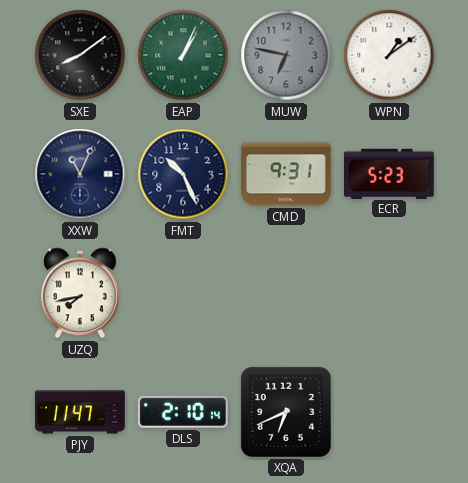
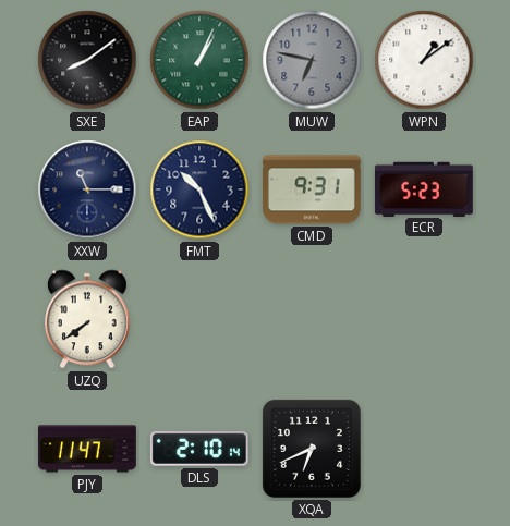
XXW: 11:04 -> 11:15 (87, 189)
UZQ: 7:43 -> 7:39 (88, 319)
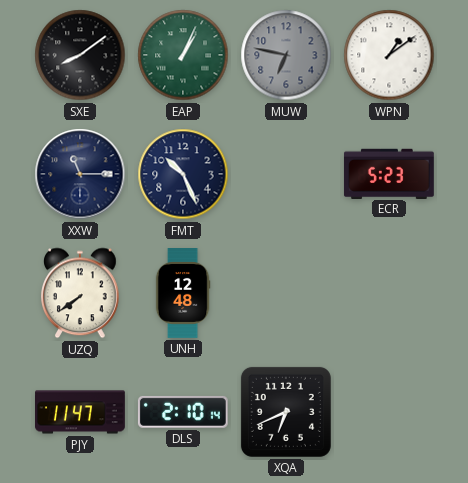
CMD: 9:31 -> none (313, 189)
UNH: none -> 12:48 (183, 294)
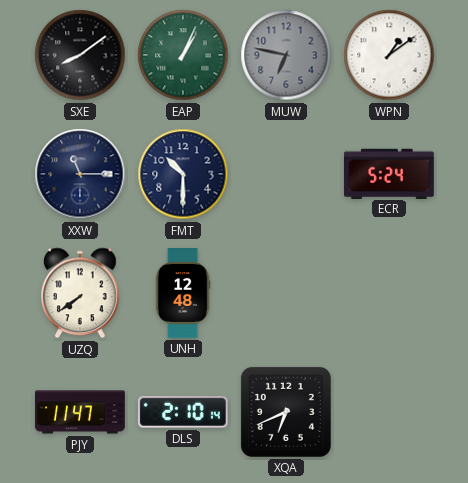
FMT: 10:26 -> 10:30 (183, 174)
ECR: 5:23 -> 5:24 (389, 173)
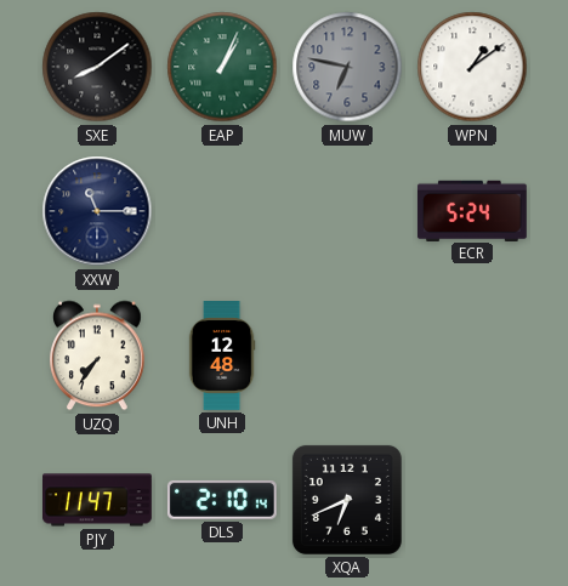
FMT: 10:30 -> none (183, 174)
UZQ: 7:39 -> 7:36 (98, 355)
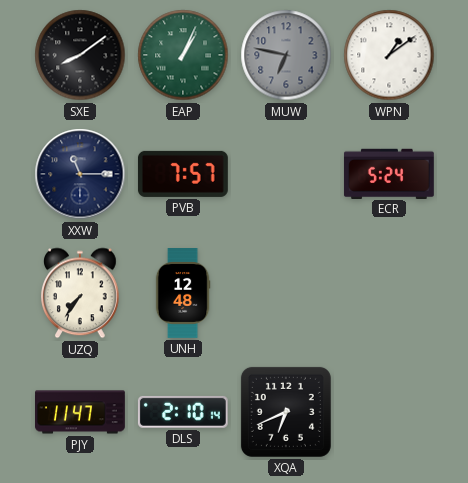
PVB: none -> 7:57 (183, 174)
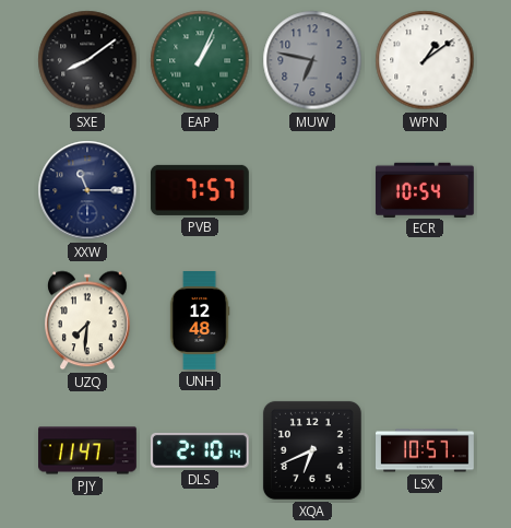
ECR: 5:24 -> 10:54 (425, 189)
UZQ: 7:36 -> 7:31 (88, 320)
LSX: none -> 10:57 (426, 450)
